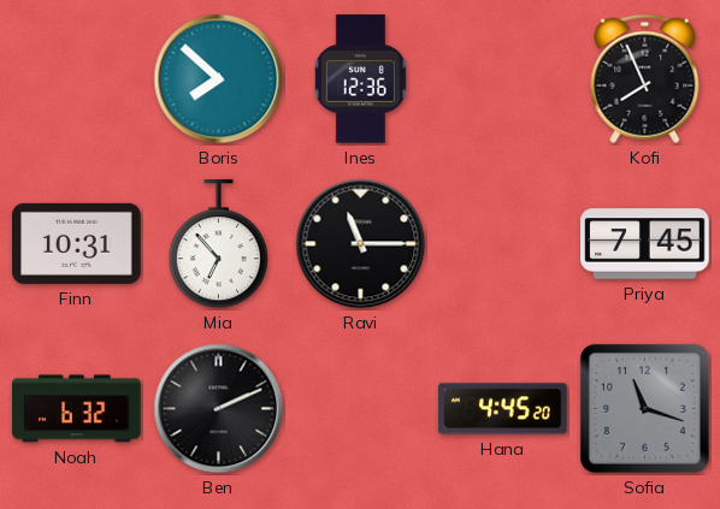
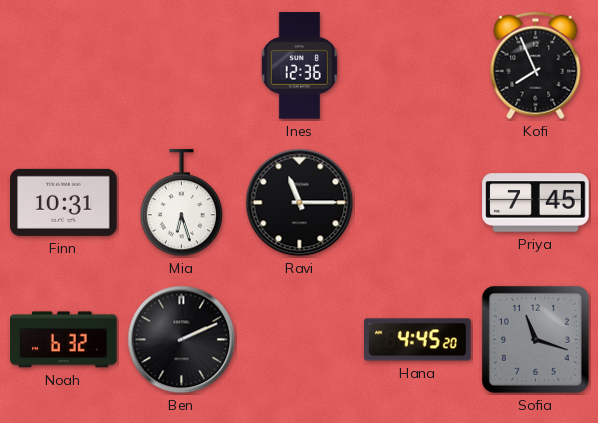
Boris: 7:52 -> none (219, 79)
Mia: 6:53 -> 6:27 (181, 203)
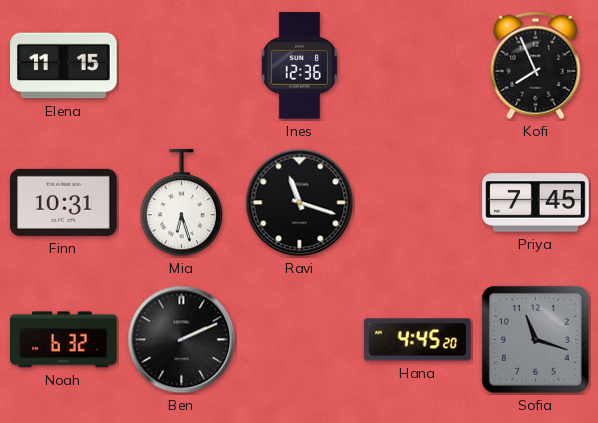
Elena: none -> 11:15 (64, 66)
Ravi: 11:15 -> 11:18 (300, 203)
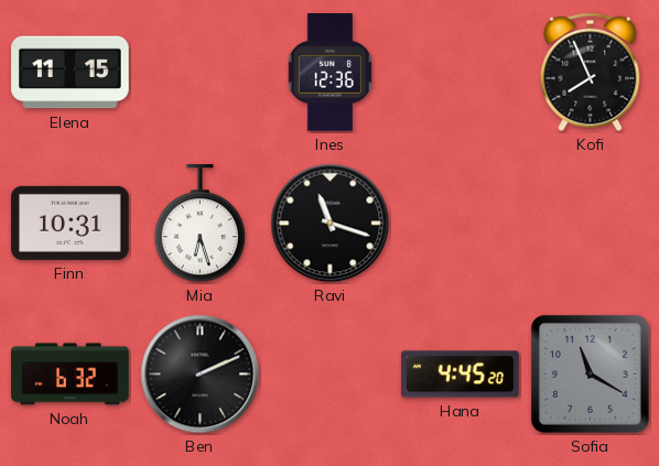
Priya: 7:45 -> none (536, 203)
Sofia: 11:18 -> 11:20 (590, 373)
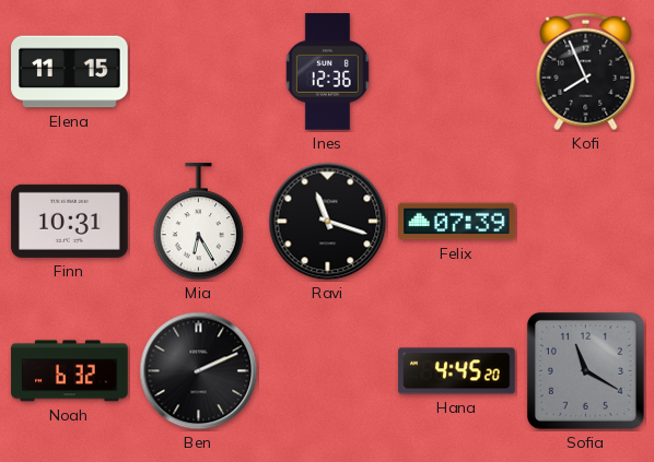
Mia: 6:27 -> 6:25 (198, 222)
Felix: none -> 07:39 (457, 222)
